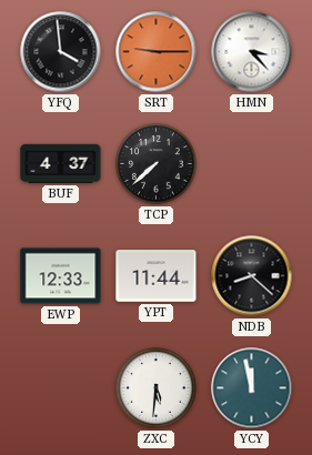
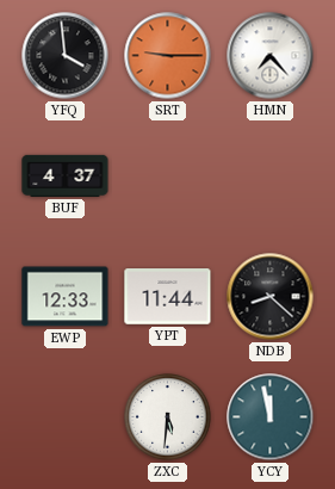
HMN: 3:23 -> 7:23 (271, 56)
TCP: 7:38 -> none (157, 164)
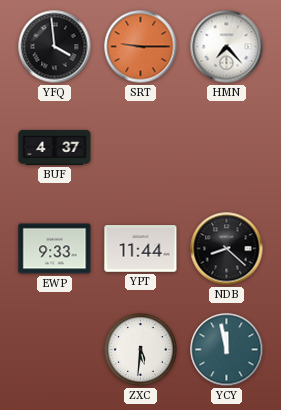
EWP: 12:33 -> 9:33 (55, 249)
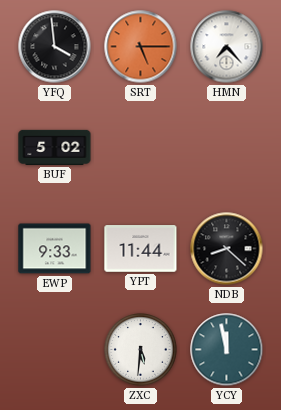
SRT: 9:15 -> 5:15 (141, 47)
BUF: 4:37 -> 5:02 (55, 147)
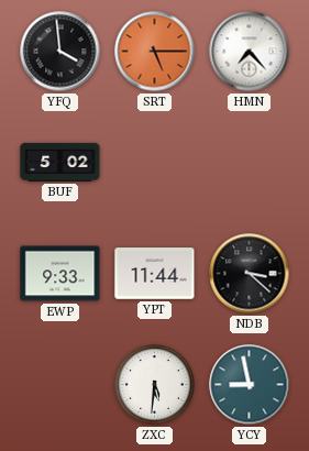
NDB: 8:22 -> 3:22 (250, 274)
YCY: 11:58 -> 8:58 (250, 385)
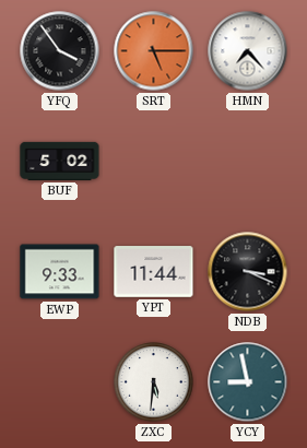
YFQ: 3:59 -> 3:54 (60, 51)
NDB: 3:22 -> 3:19 (248, 272)
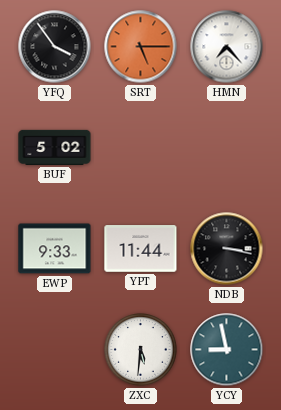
NDB: 3:19 -> 3:17 (227, 249)
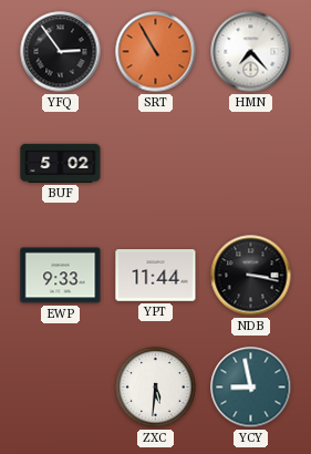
YFQ: 3:54 -> 2:54 (61, 52)
SRT: 5:15 -> 10:55 (156, 52)
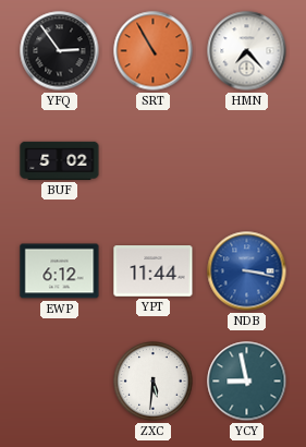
EWP: 9:33 -> 6:12 (60, 271)
NDB dial: black -> blue (247, 271)
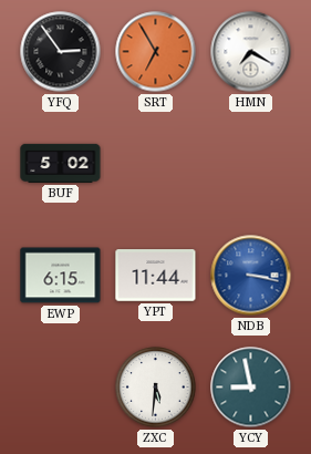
SRT: 10:55 -> 6:55 (156, 52)
HMN: 7:23 -> 7:20 (251, 52)
EWP: 6:12 -> 6:15 (61, 276)
